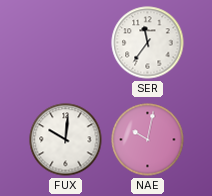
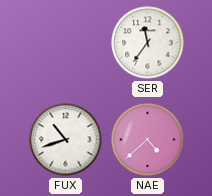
FUX: 10:01 -> 10:42 (66, 140)
NAE: 10:02 -> 4:38 (148, 140)
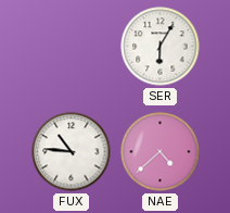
SER: 11:36 -> 6:05 (161, 47)
FUX: 10:42 -> 10:46 (72, 152)
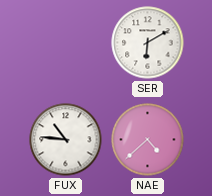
SER: 6:05 -> 6:10 (148, 43)
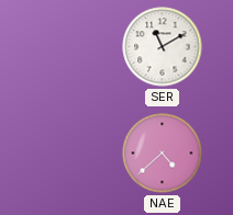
SER: 6:10 -> 11:10 (163, 47)
FUX: 10:46 -> none (66, 140)
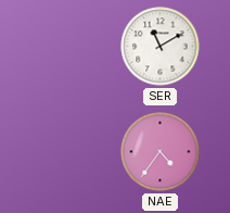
NAE: 4:38 -> 4:36 (161, 152)
